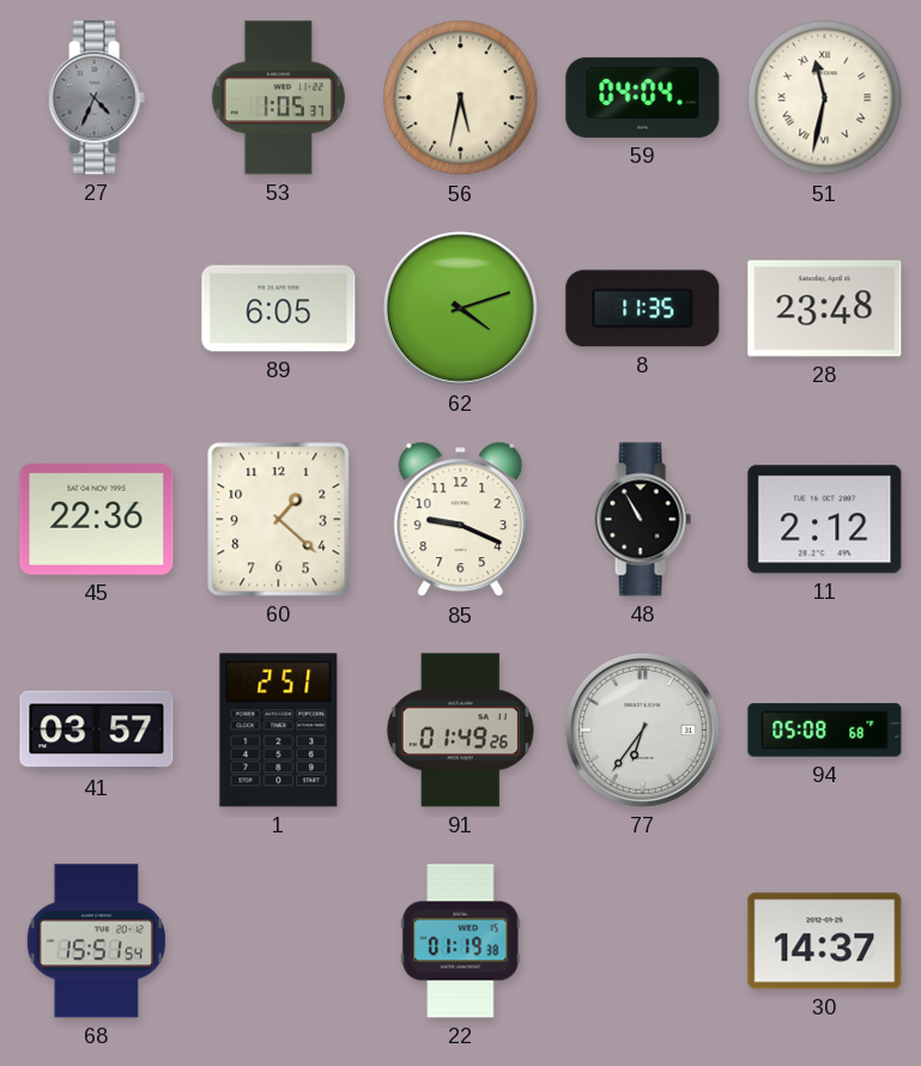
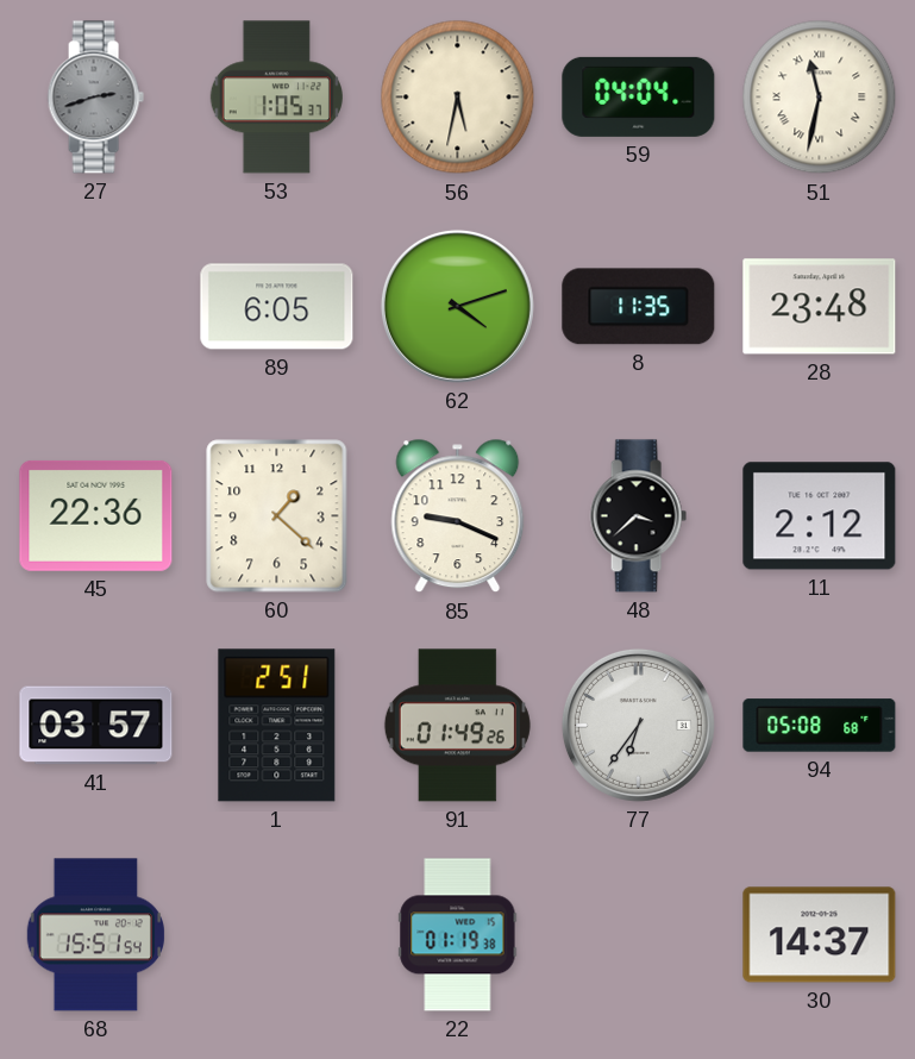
27: 4:34 -> 2:42 (95, 98)
48: 10:55 -> 3:38 (638, 516)
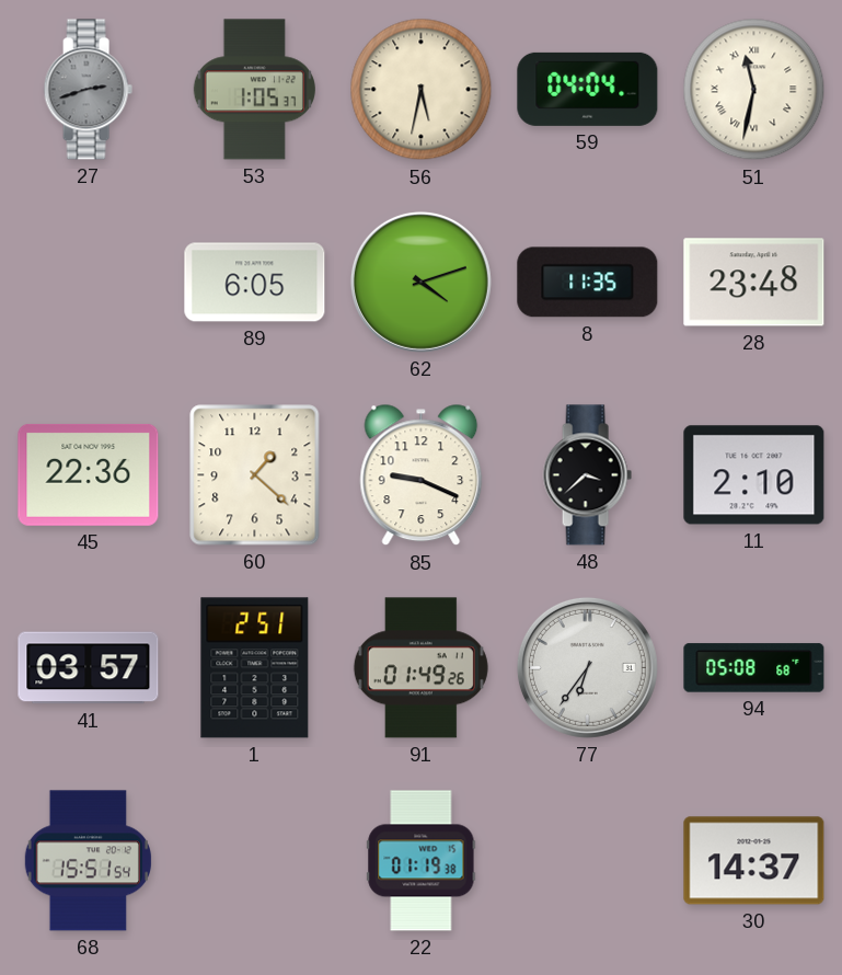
11: 2:12 -> 2:10 (754, 475)
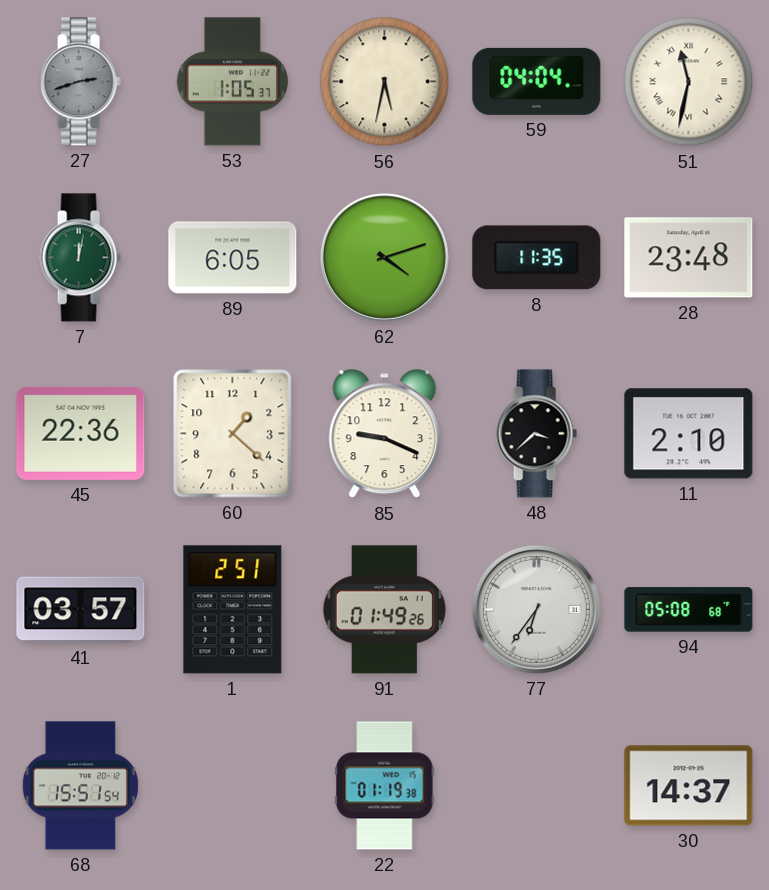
7: none -> 12:02 (80, 258)
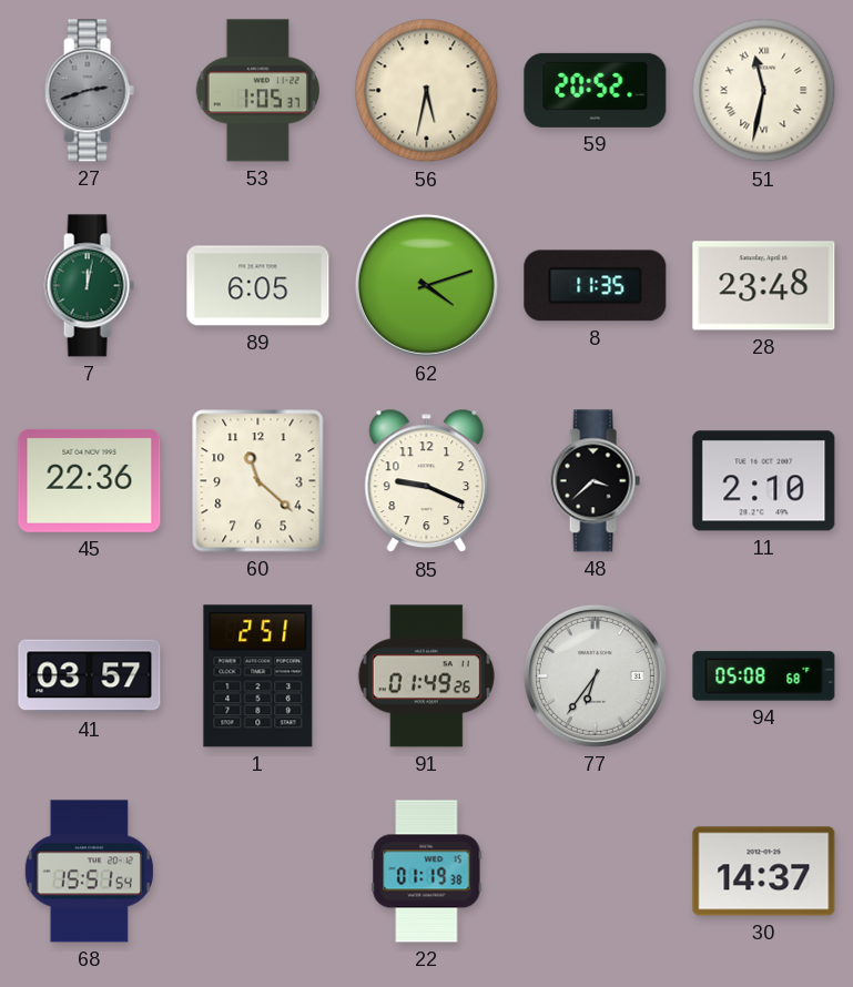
59: 04:04 -> 20:52 (596, 90)
60: 1:22 -> 11:22 (258, 481)
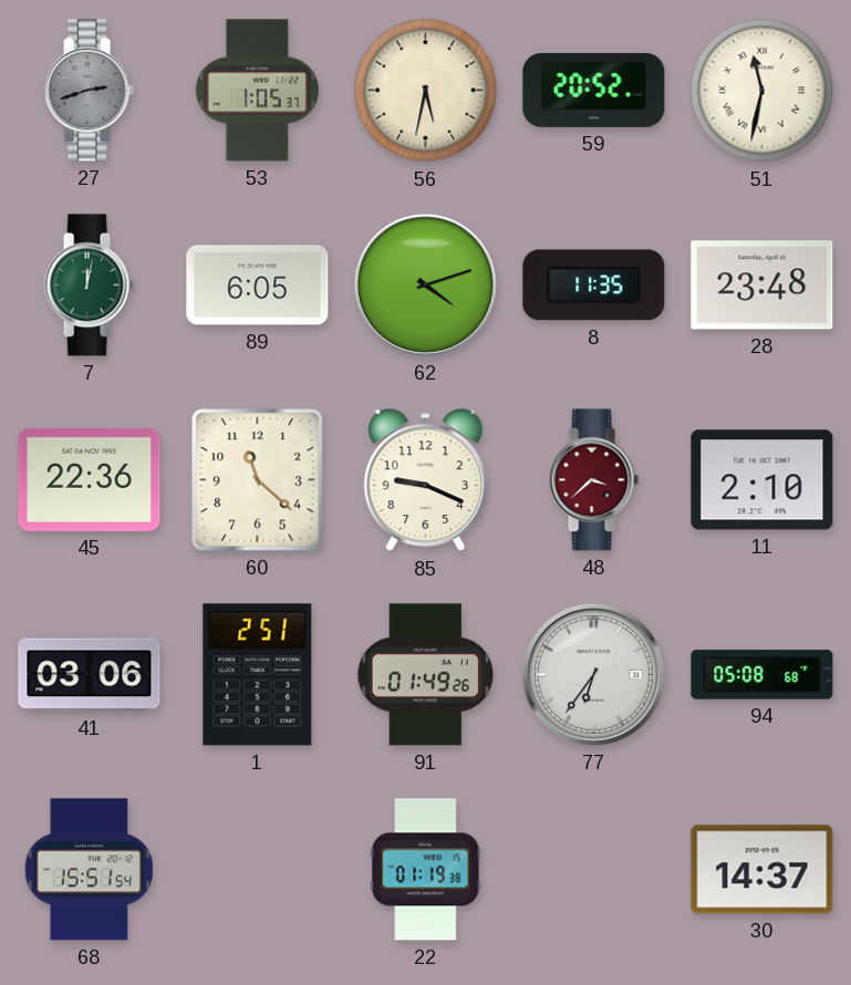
48 dial: black -> burgundy (593, 480)
41: 03:57 -> 03:06 (90, 675)
